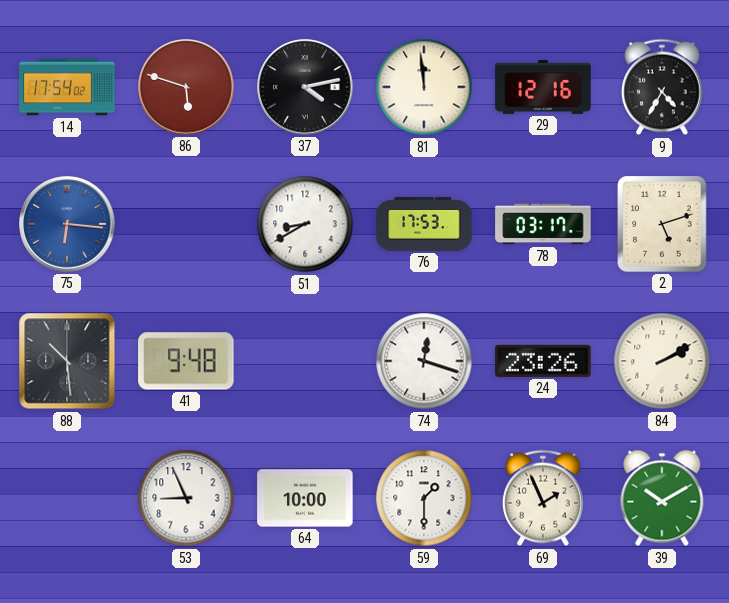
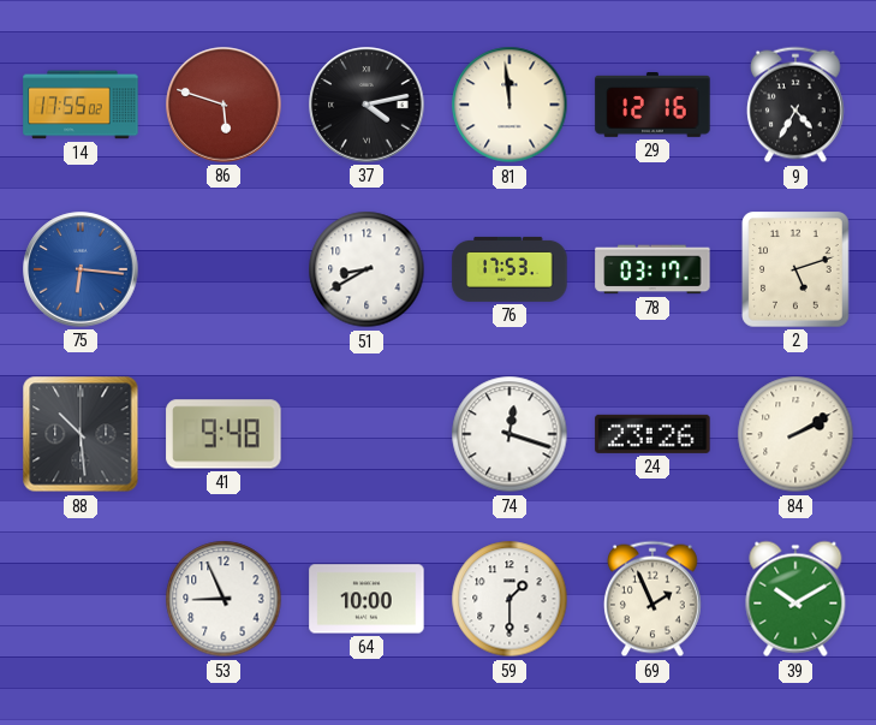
14: 17:54 -> 17:55 (81, 105)
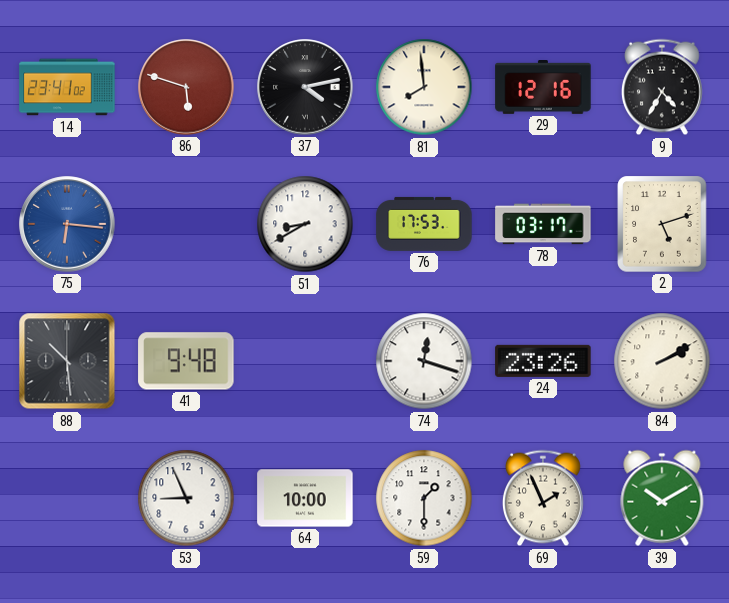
14: 17:55 -> 23:41 (67, 87)
81: 11:59 -> 7:59 (424, 87)
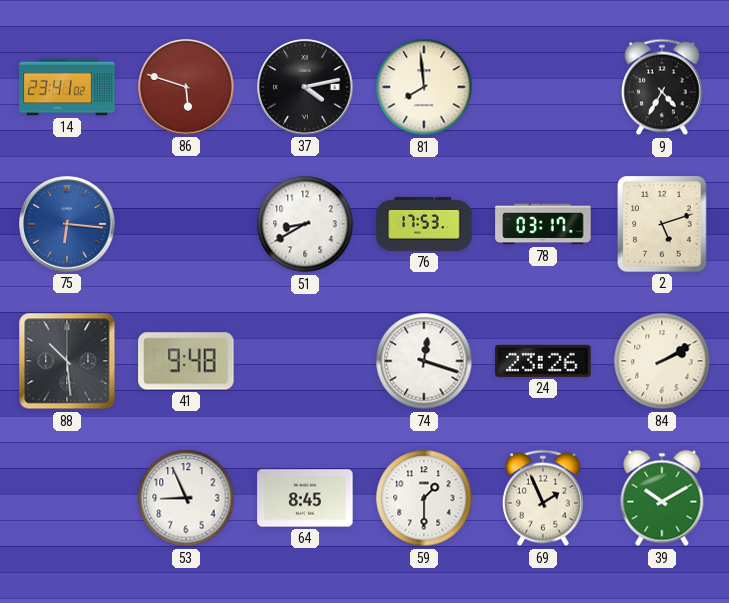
29: 12:16 -> none (543, 88)
64: 10:00 -> 8:45 (305, 498)
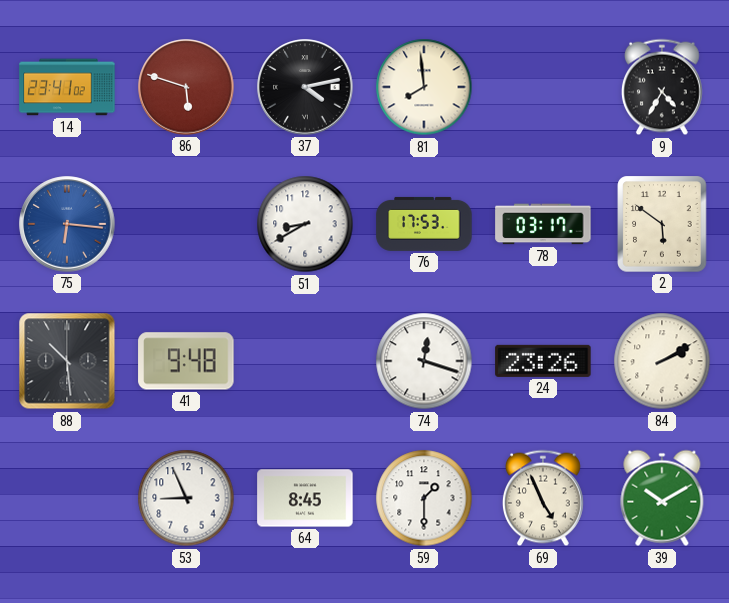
2: 5:12 -> 5:51 (662, 224)
69: 1:56 -> 4:56 (544, 498)
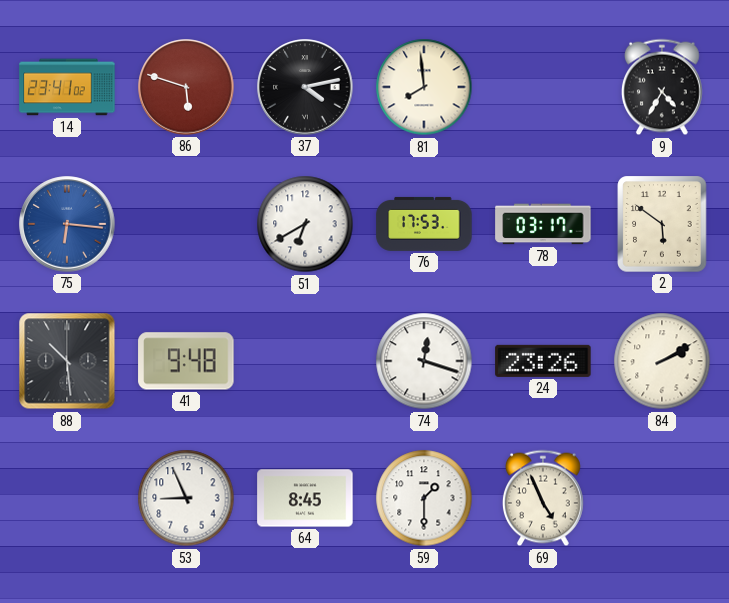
51: 8:40 -> 6:40 (305, 224)
39: 10:10 -> none (662, 498)
